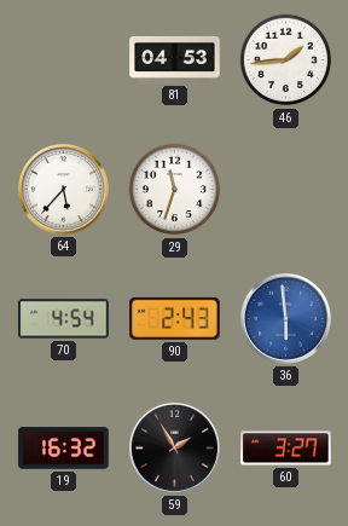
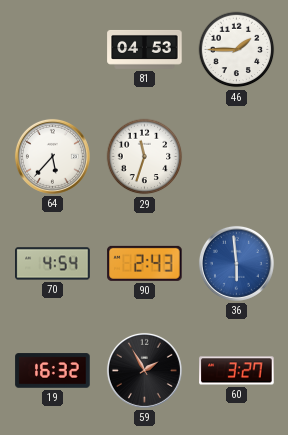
46: 1:44 -> 1:45 (237, 50)
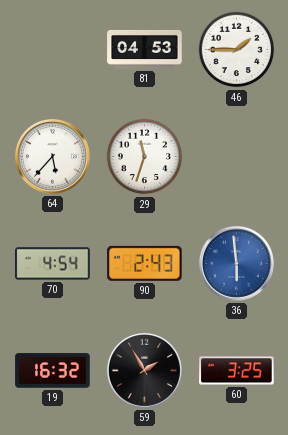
60: 3:27 -> 3:25 (237, 371)
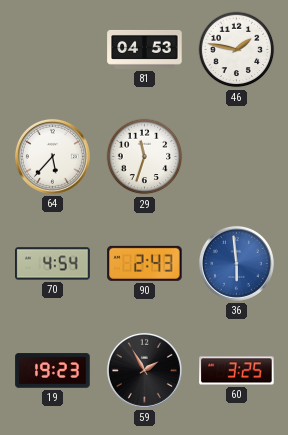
46: 1:45 -> 1:47 (237, 50)
19: 16:32 -> 19:23 (53, 371)
